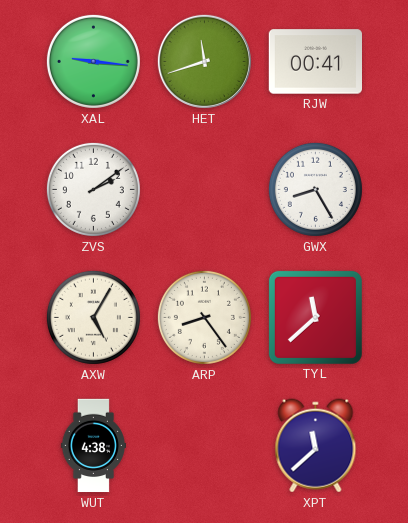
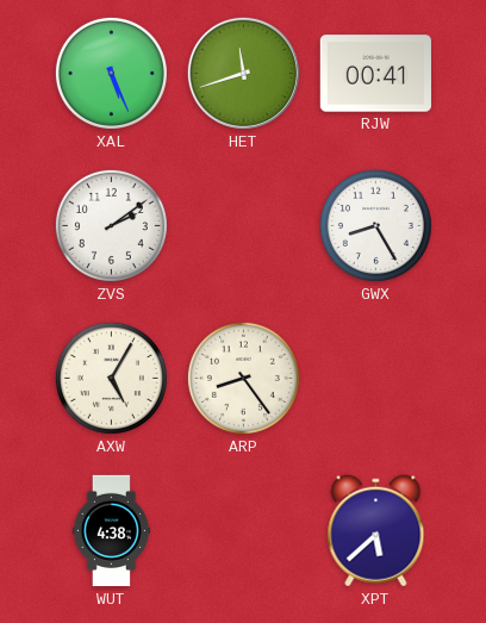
XAL: 9:16 -> 5:26 (111, 73)
TYL: 11:38 -> none (315, 317)
XPT: 11:38 -> 5:38 (376, 531)
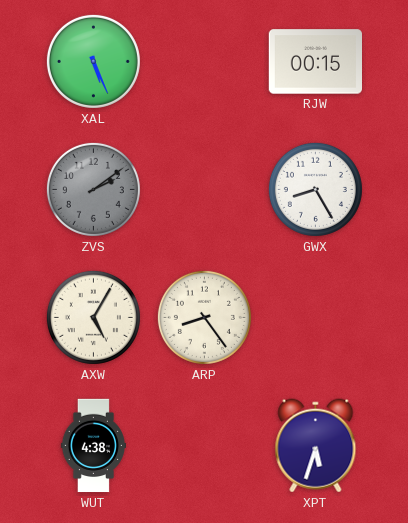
HET: 11:42 -> none (243, 73)
RJW: 00:41 -> 00:15 (315, 62)
ZVS dial: white -> grey (93, 189)
XPT: 5:38 -> 5:33 (316, 446)
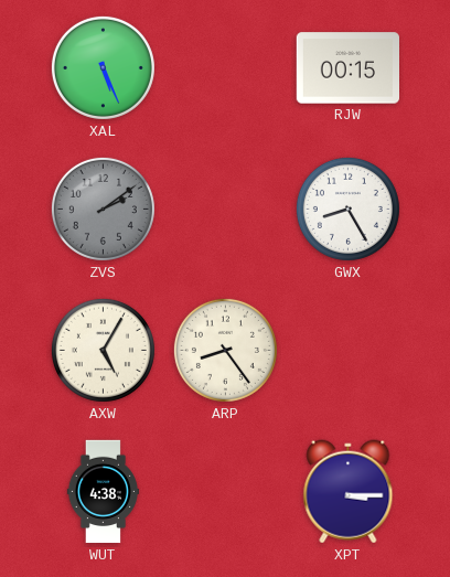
XPT: 5:33 -> 3:15 (349, 492)
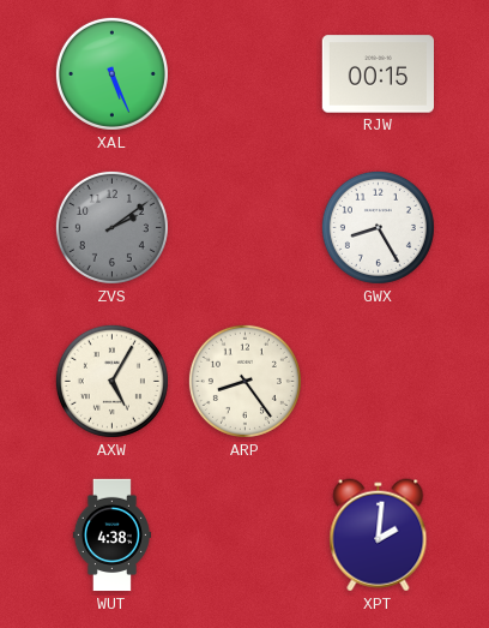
XPT: 3:15 -> 2:01 (379, 536)
